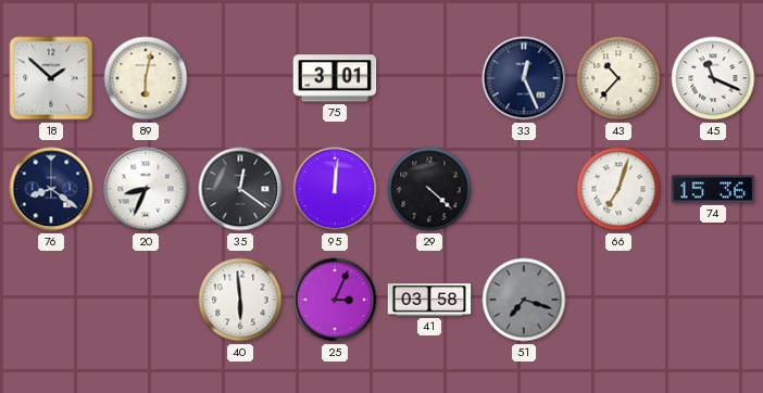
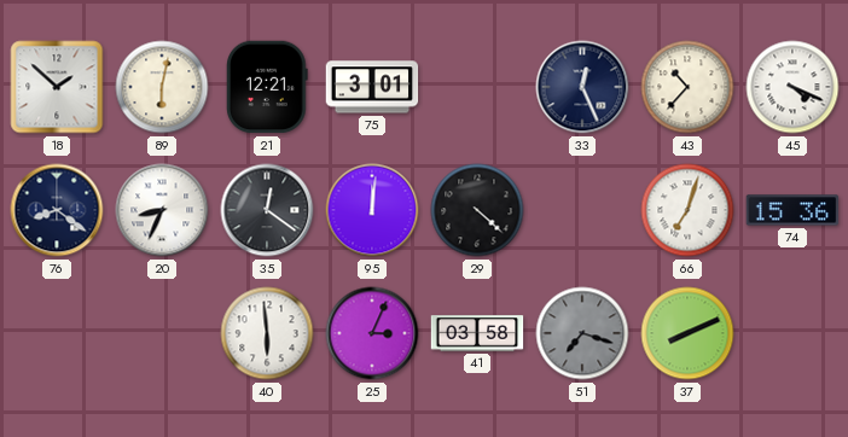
21: none -> 12:21 (268, 87)
45: 11:19 -> 4:19 (792, 87)
37: none -> 8:11 (687, 333)
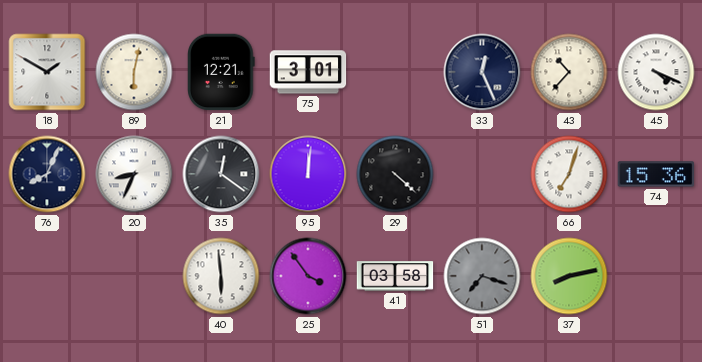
18: 1:52 -> 1:50 (47, 72)
76: 8:21 -> 8:04 (47, 174)
25: 3:04 -> 3:54 (308, 276)
37: 8:11 -> 8:13 (569, 276)
